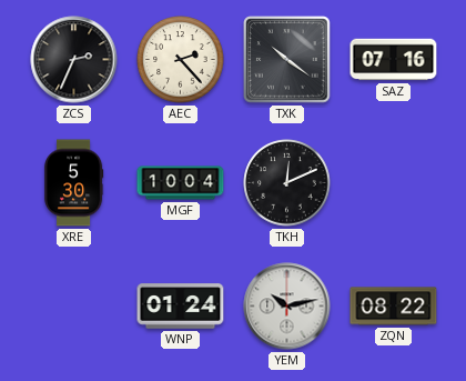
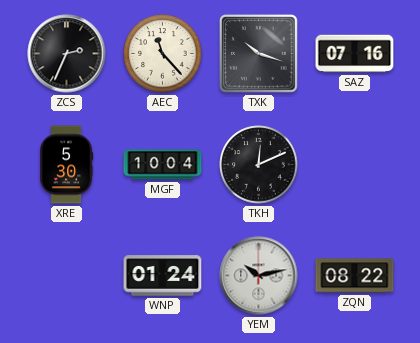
AEC: 2:23 -> 11:23 (163, 54)
TXK: 10:21 -> 10:18 (259, 54)
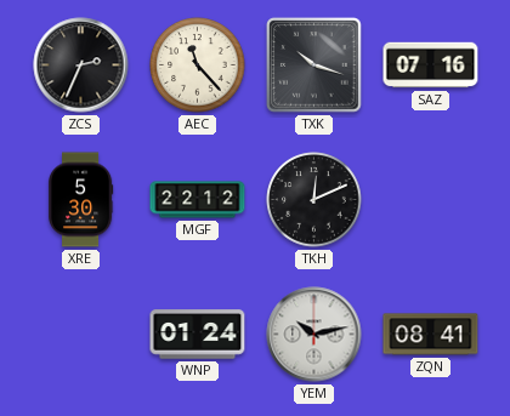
MGF: 10:04 -> 22:12 (198, 200)
ZQN: 08:22 -> 08:41 (431, 335)
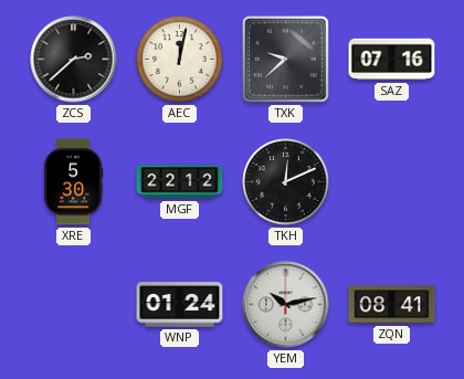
ZCS: 2:34 -> 2:38 (74, 60)
AEC: 11:23 -> 12:02 (180, 60)
TXK: 10:18 -> 9:38 (286, 60)
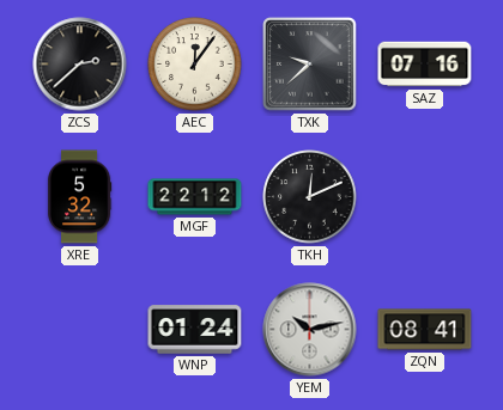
AEC: 12:02 -> 12:06 (195, 65)
XRE: 5:30 -> 5:32 (79, 197)
